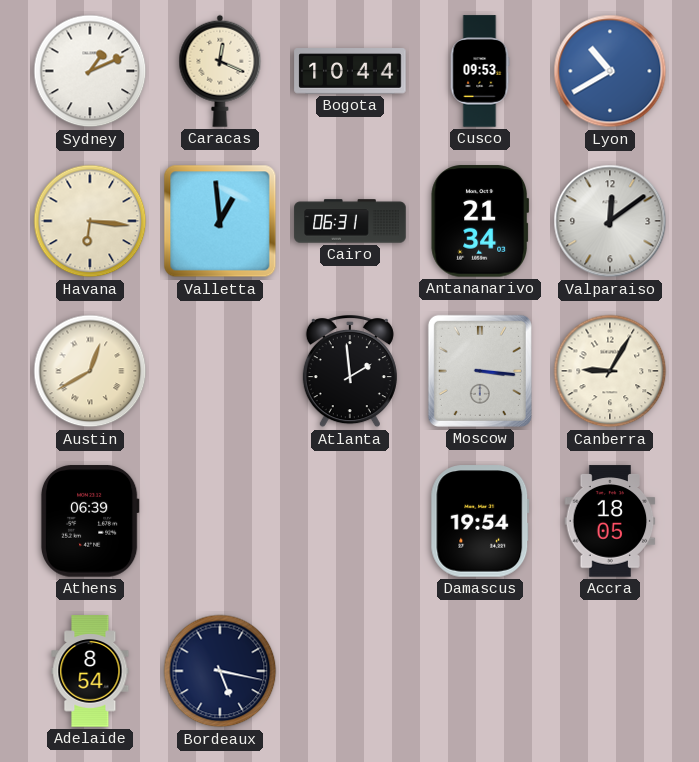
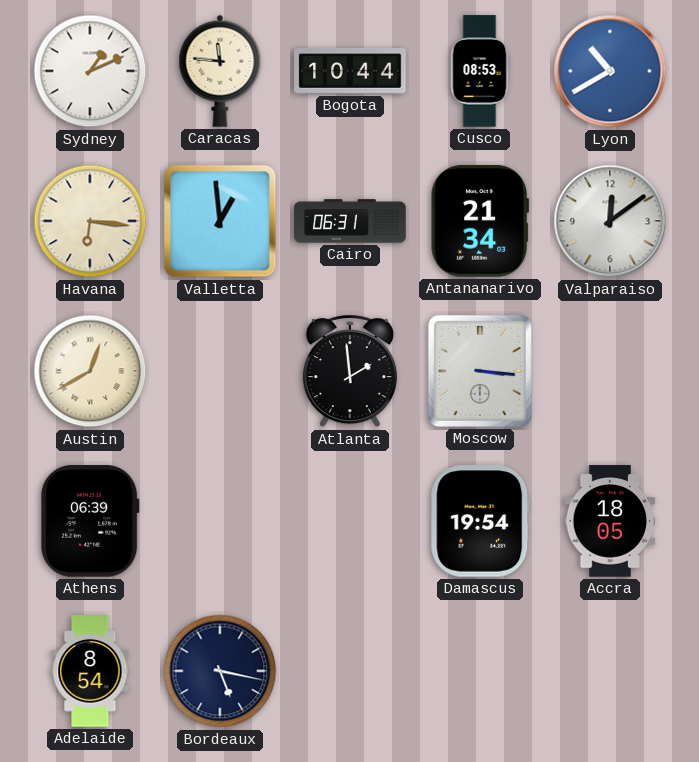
Caracas: 12:19 -> 11:46 (220, 71)
Cusco: 09:53 -> 08:53 (480, 71)
Canberra: 9:05 -> none (610, 371)
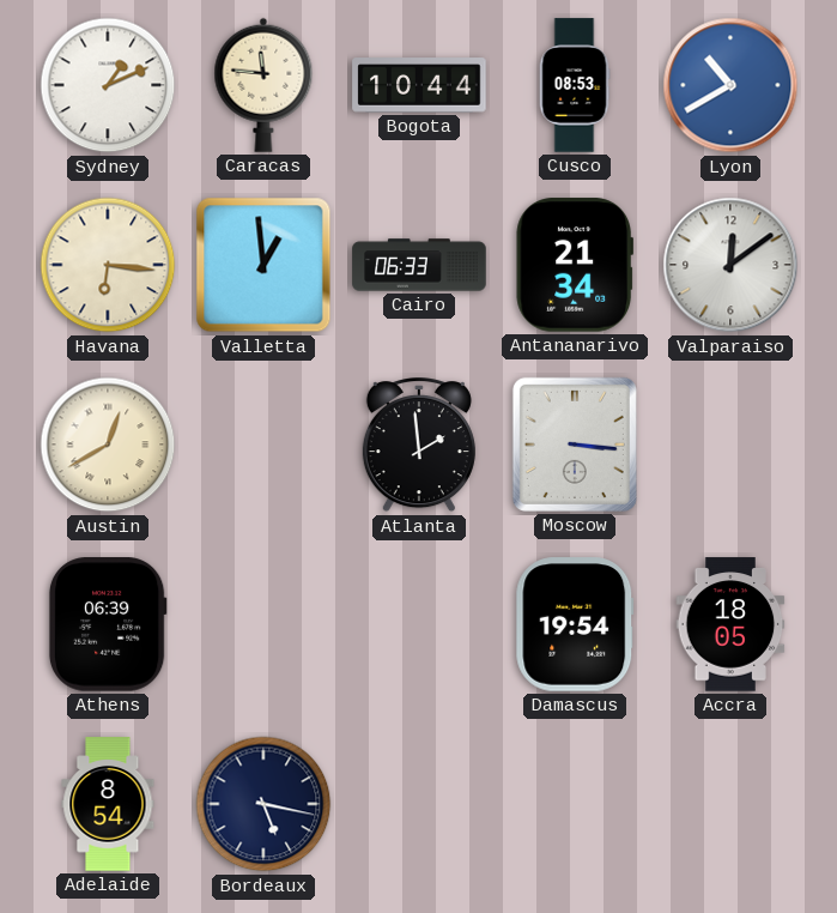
Cairo: 06:31 -> 06:33 (419, 265)
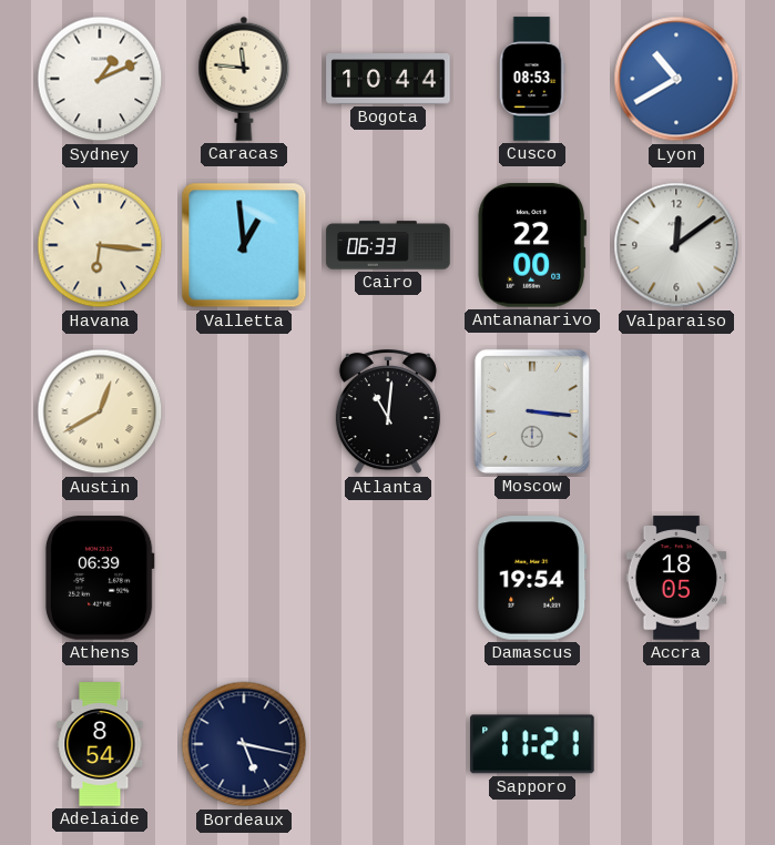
Antananarivo: 21:34 -> 22:00 (531, 245)
Atlanta: 1:59 -> 11:01 (388, 413)
Sapporo: none -> 11:21 (532, 744)
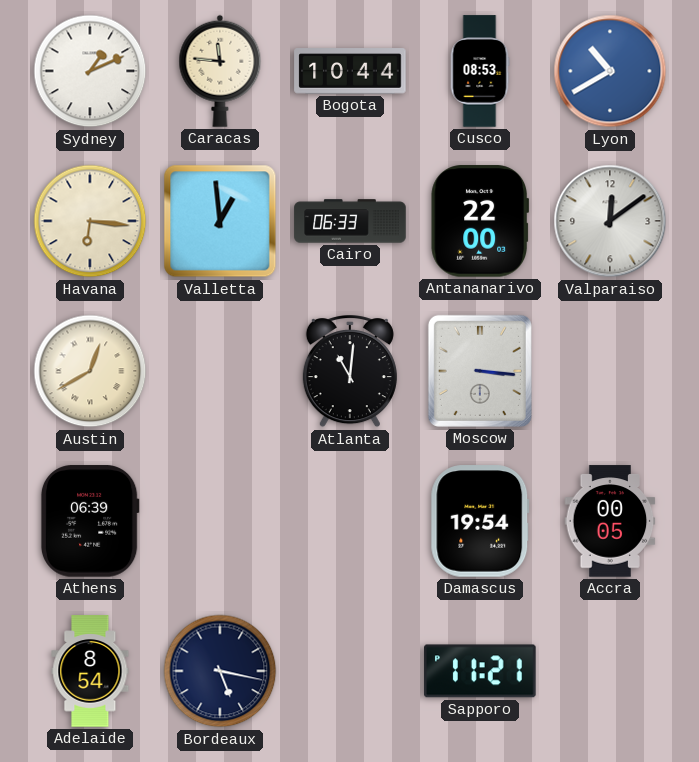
Accra: 18:05 -> 00:05 (610, 521)
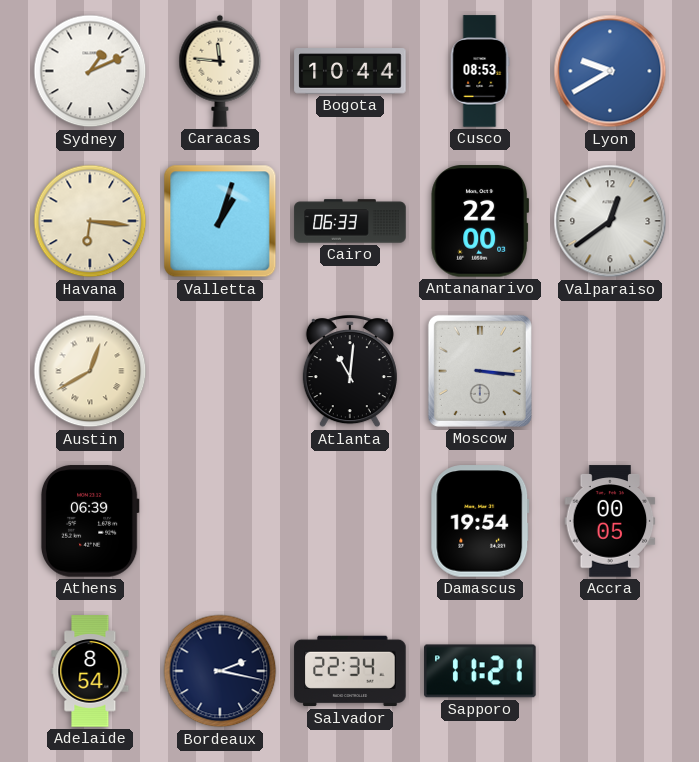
Lyon: 10:40 -> 9:40 (610, 71)
Valletta: 12:59 -> 1:03 (220, 221)
Valparaiso: 12:09 -> 12:39 (610, 221)
Bordeaux: 5:17 -> 2:17 (220, 671)
Salvador: none -> 22:34 (350, 671)
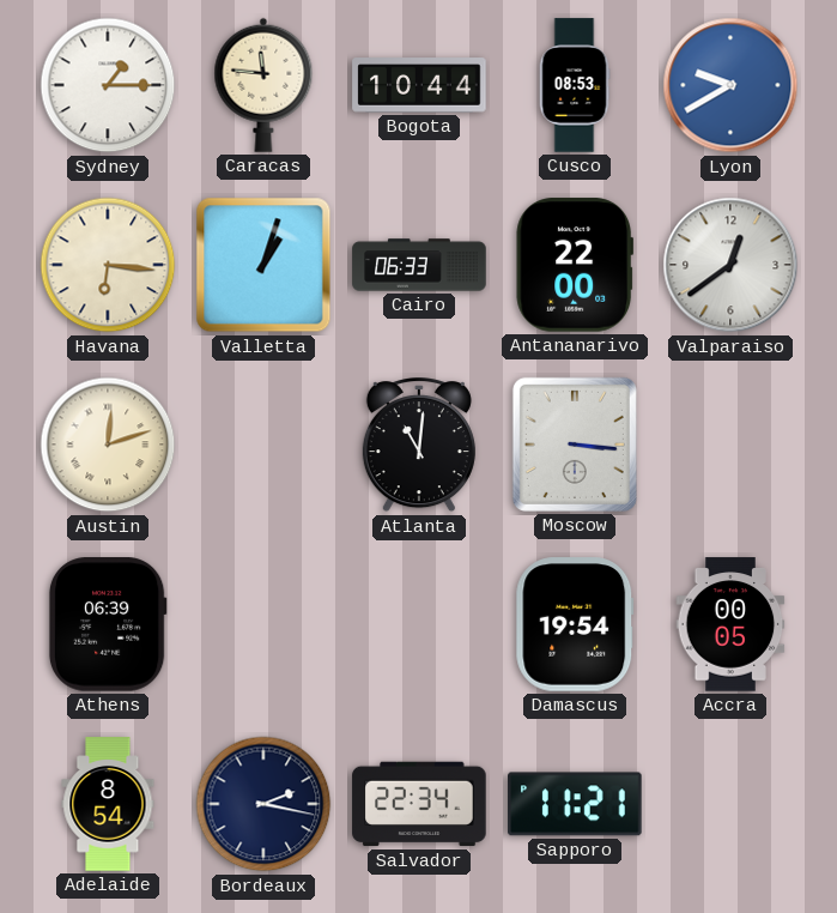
Sydney: 1:11 -> 1:15 (108, 85)
Austin: 12:40 -> 12:12 (108, 445)
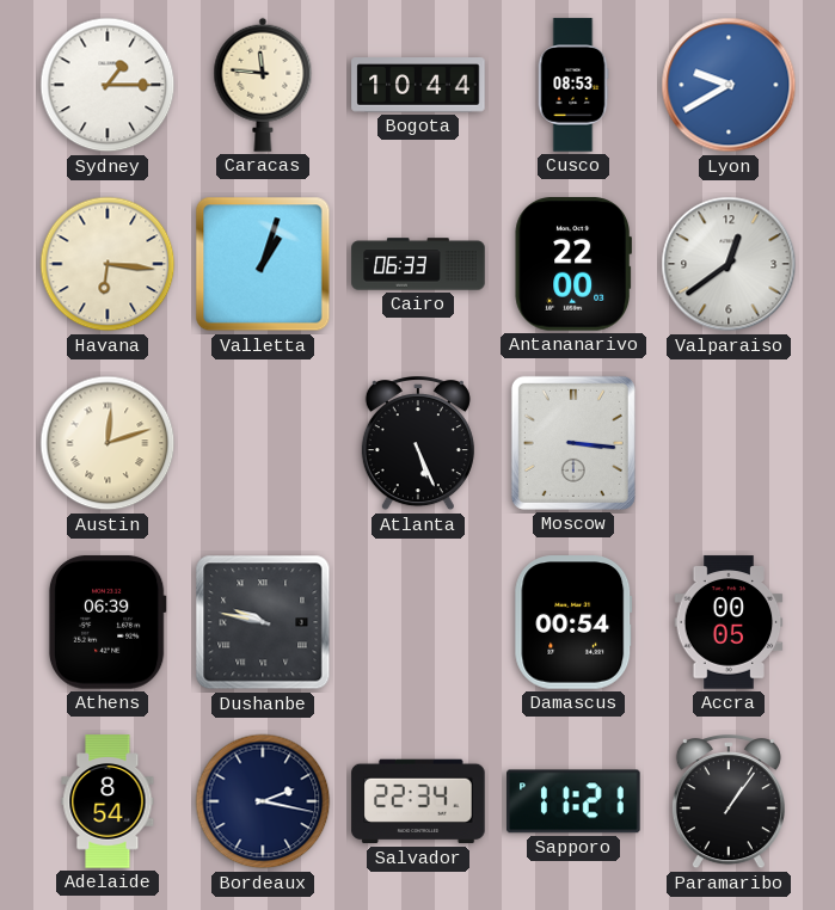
Atlanta: 11:01 -> 5:26 (418, 444)
Dushanbe: none -> 9:47 (263, 622)
Damascus: 19:54 -> 00:54 (573, 622)
Paramaribo: none -> 1:06 (729, 803)
